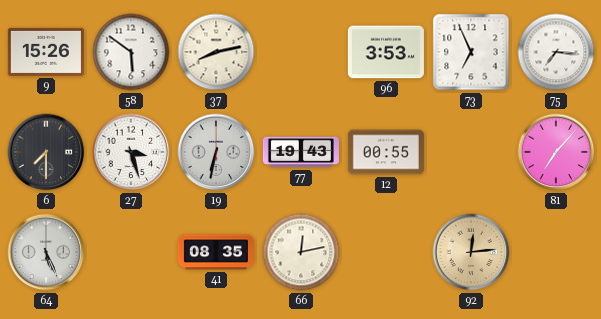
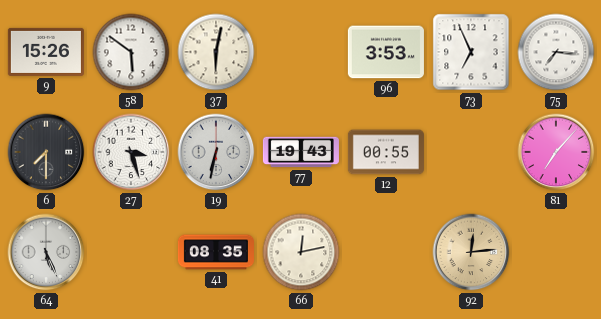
37: 8:13 -> 6:02 (216, 52)
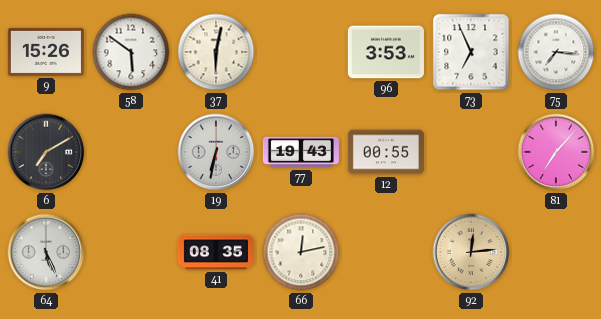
6: 7:30 -> 7:10 (46, 152)
27: 3:27 -> none (131, 152)
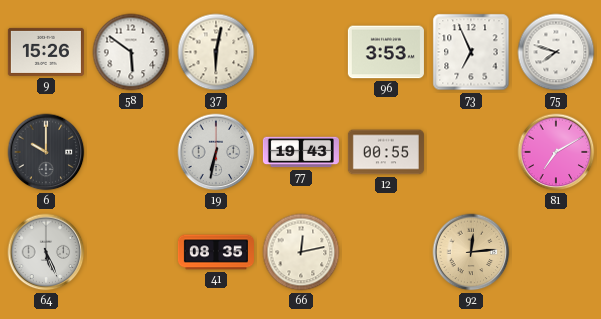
75: 7:16 -> 7:48 (556, 52)
6: 7:10 -> 10:00 (46, 152)
81: 7:07 -> 7:10 (556, 152)
